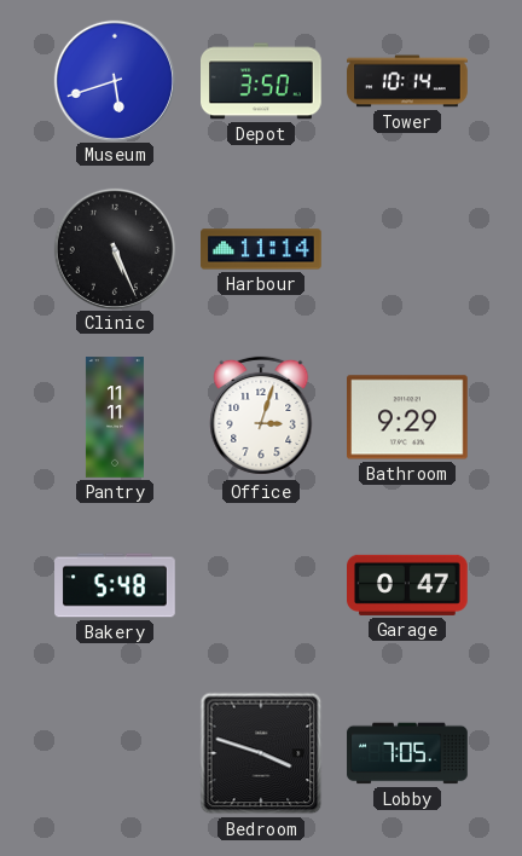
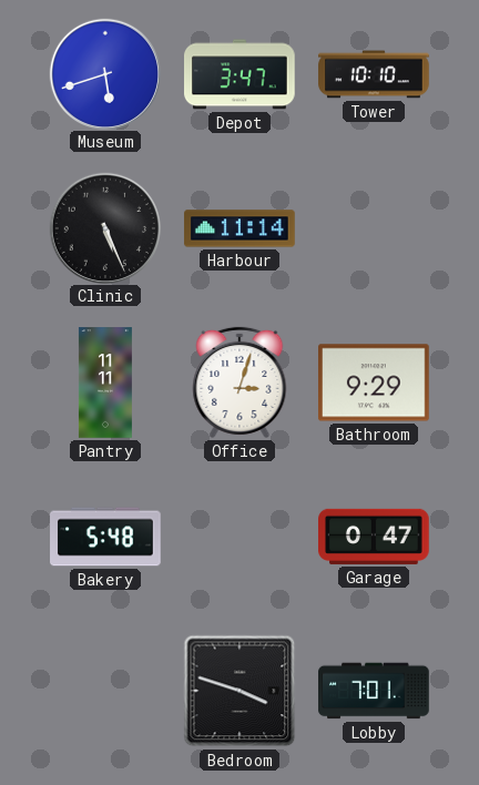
Depot: 3:50 -> 3:47 (241, 74)
Tower: 10:14 -> 10:10 (374, 74)
Lobby: 7:05 -> 7:01 (374, 691)
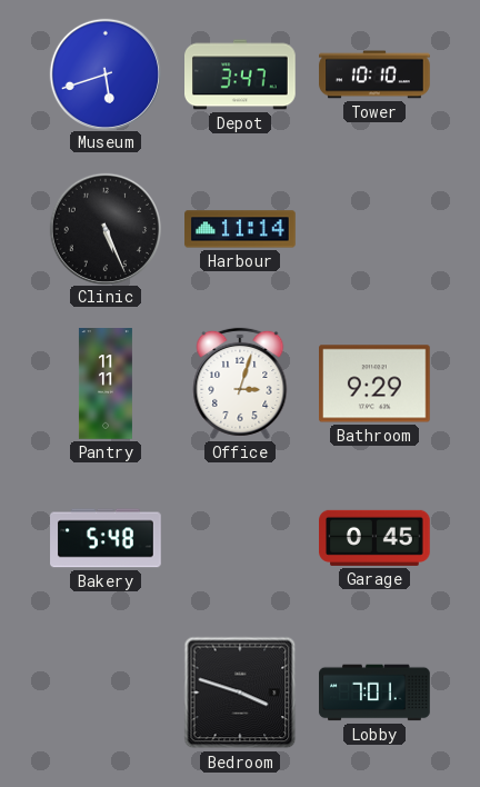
Garage: 0:47 -> 0:45 (376, 538)
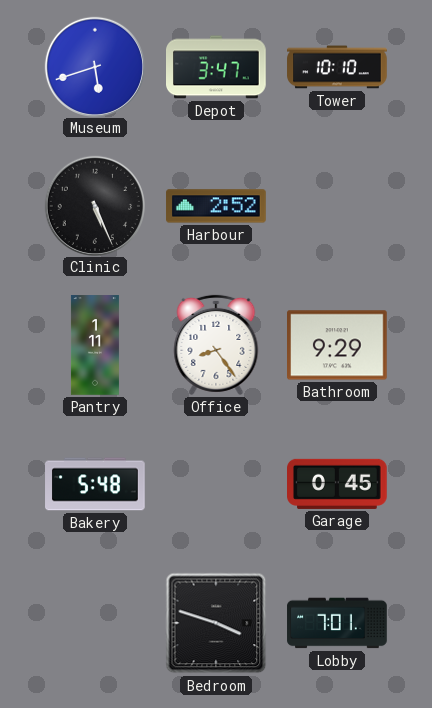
Harbour: 11:14 -> 2:52 (216, 206)
Pantry: 11:11 -> 1:11 (95, 345)
Office: 3:03 -> 8:24 (216, 345)
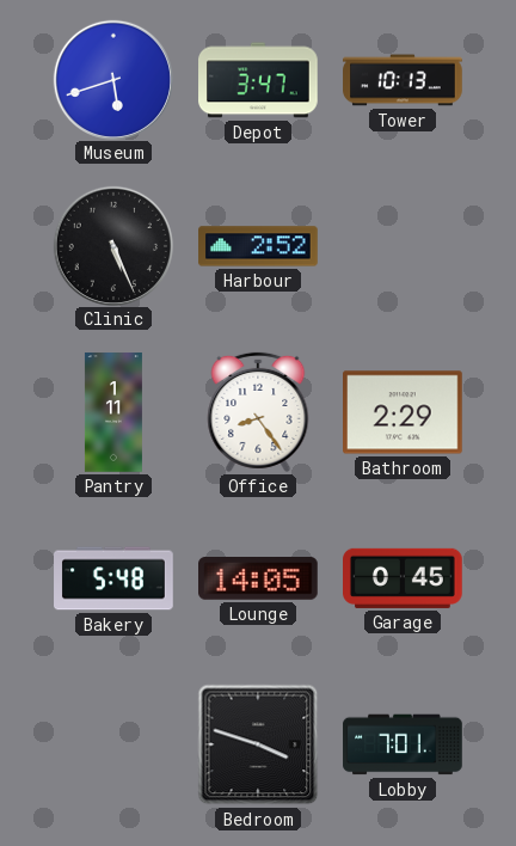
Tower: 10:10 -> 10:13 (403, 80)
Bathroom: 9:29 -> 2:29 (404, 412)
Lounge: none -> 14:05 (259, 580)
